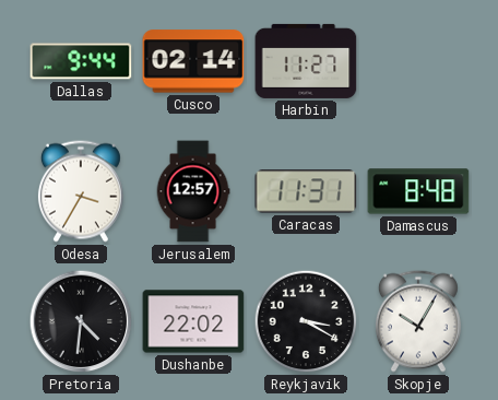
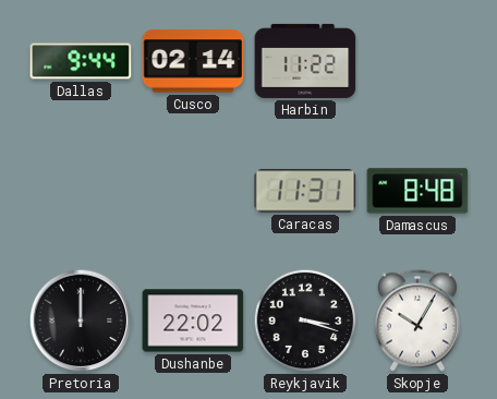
Harbin: 11:27 -> 11:22 (305, 61)
Odesa: 3:35 -> none (81, 191)
Jerusalem: 12:57 -> none (193, 191)
Pretoria: 4:31 -> 12:00 (81, 321)
Reykjavik: 3:20 -> 3:18 (305, 321)
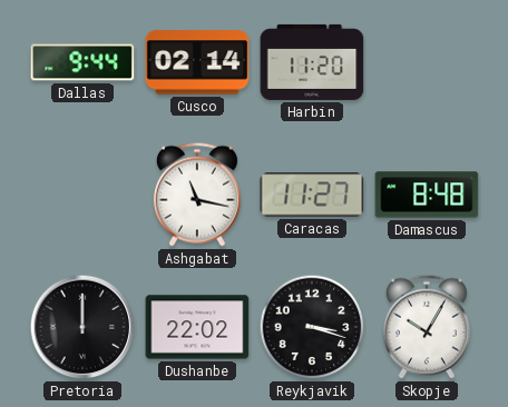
Harbin: 11:22 -> 11:20 (312, 62)
Ashgabat: none -> 11:17 (197, 195)
Caracas: 11:31 -> 11:27 (312, 195)
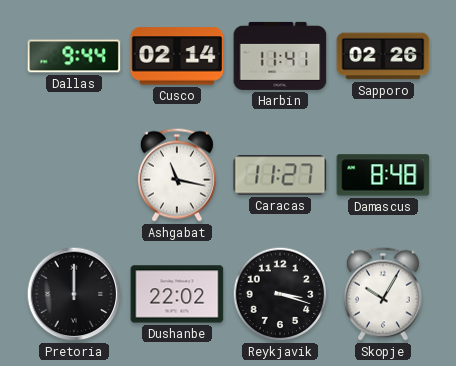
Harbin: 11:20 -> 11:41 (280, 56)
Sapporo: none -> 02:26 (383, 56)
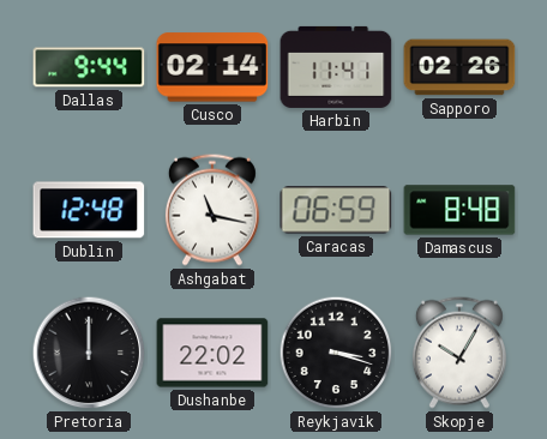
Dublin: none -> 12:48 (89, 210)
Caracas: 11:27 -> 06:59 (336, 210)
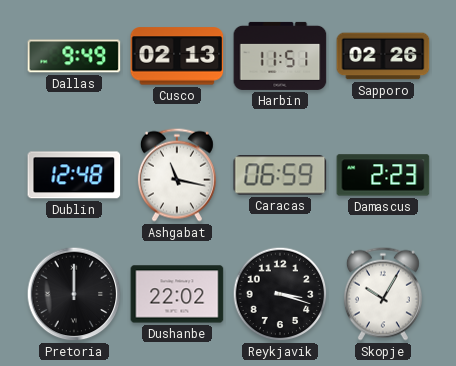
Dallas: 9:44 -> 9:49 (74, 56)
Cusco: 02:14 -> 02:13 (177, 56)
Harbin: 11:41 -> 11:51 (280, 56)
Damascus: 8:48 -> 2:23 (383, 175)
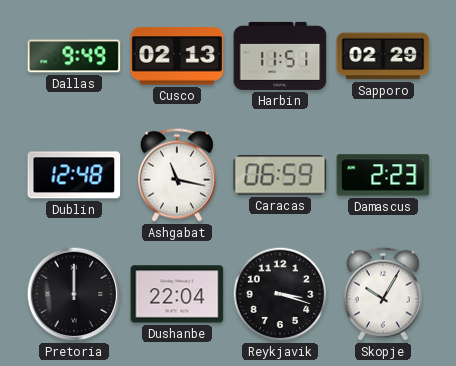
Sapporo: 02:26 -> 02:29 (383, 56)
Dushanbe: 22:02 -> 22:04 (177, 294)
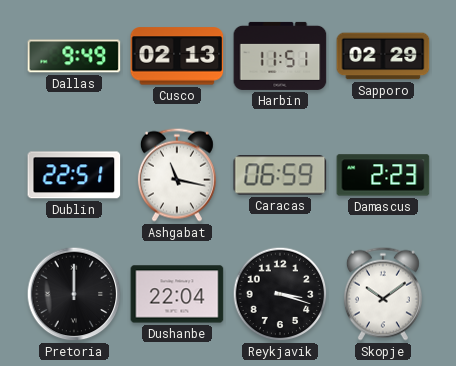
Dublin: 12:48 -> 22:51 (74, 175)
Skopje: 10:05 -> 10:09 (383, 294)
